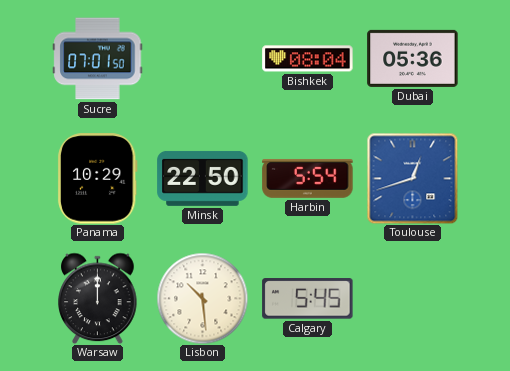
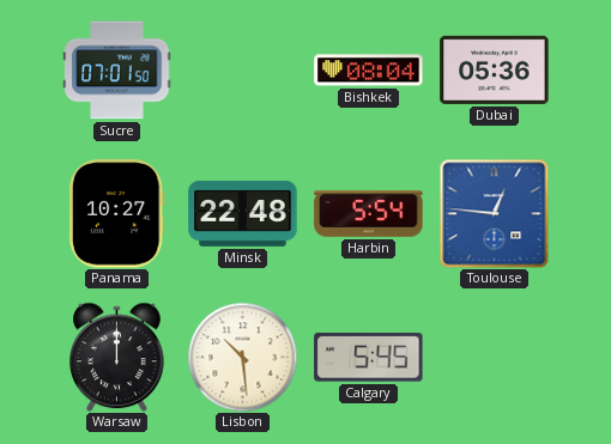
Panama: 10:29 -> 10:27 (116, 214)
Minsk: 22:50 -> 22:48 (243, 213)
Toulouse: 12:42 -> 12:46 (494, 213)
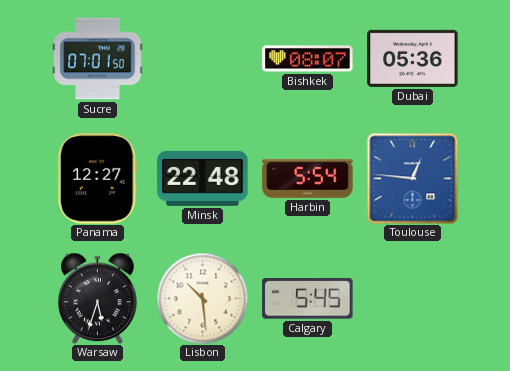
Bishkek: 08:04 -> 08:07 (308, 59)
Panama: 10:27 -> 12:27 (97, 179)
Warsaw: 12:00 -> 5:33 (98, 298)
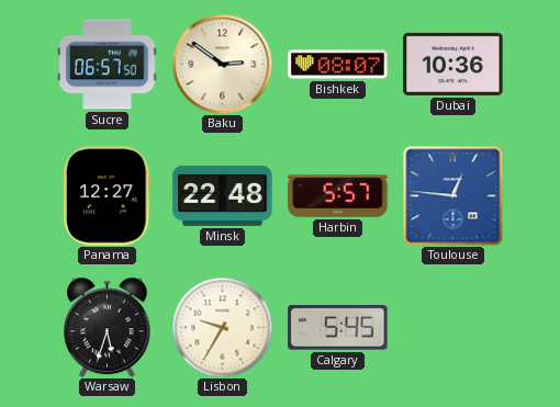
Sucre: 07:01 -> 06:57 (108, 65)
Baku: none -> 2:51 (222, 64)
Dubai: 05:36 -> 10:36 (453, 64)
Harbin: 5:54 -> 5:57 (338, 195)
Lisbon: 10:29 -> 9:35 (222, 327)
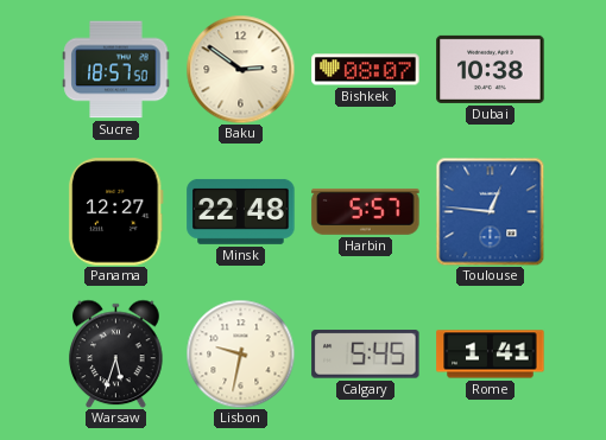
Sucre: 06:57 -> 18:57 (116, 70)
Dubai: 10:36 -> 10:38 (491, 69)
Lisbon: 9:35 -> 9:32 (240, 353)
Rome: none -> 1:41 (491, 355)
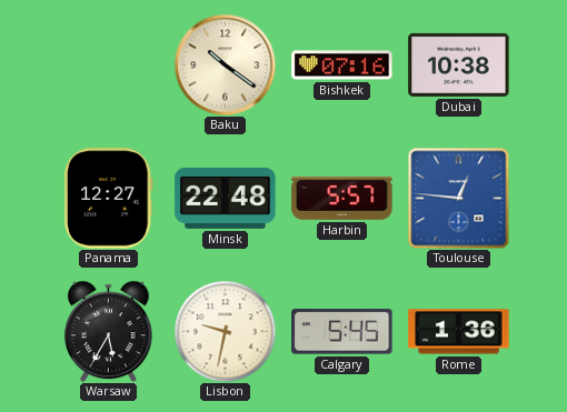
Sucre: 18:57 -> none (116, 70)
Baku: 2:51 -> 10:21 (225, 64)
Bishkek: 08:07 -> 07:16 (342, 66)
Warsaw: 5:33 -> 5:35 (109, 331)
Rome: 1:41 -> 1:36 (459, 332)
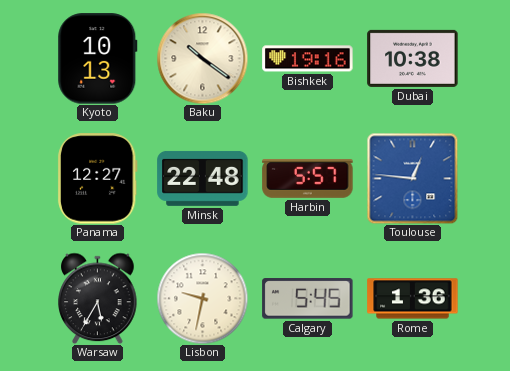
Kyoto: none -> 10:13 (98, 59)
Bishkek: 07:16 -> 19:16 (308, 59)
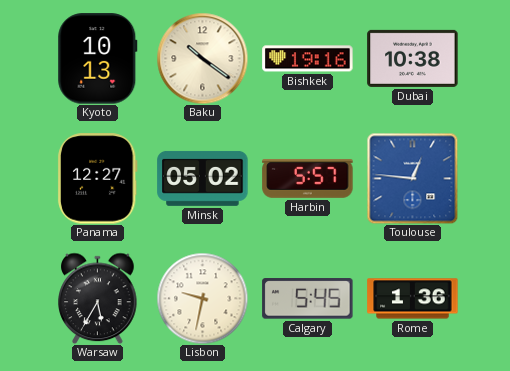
Minsk: 22:48 -> 05:02 (203, 178)
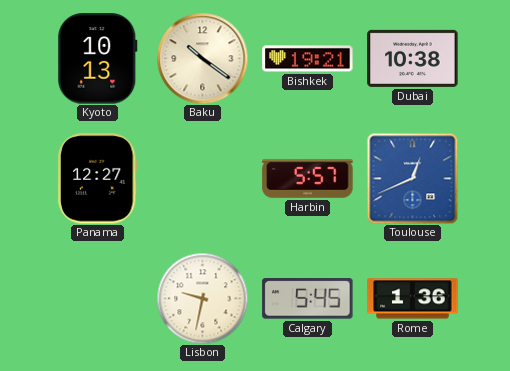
Bishkek: 19:16 -> 19:21 (308, 59)
Minsk: 05:02 -> none (203, 178)
Toulouse: 12:46 -> 12:41 (412, 178)
Warsaw: 5:35 -> none (98, 298)
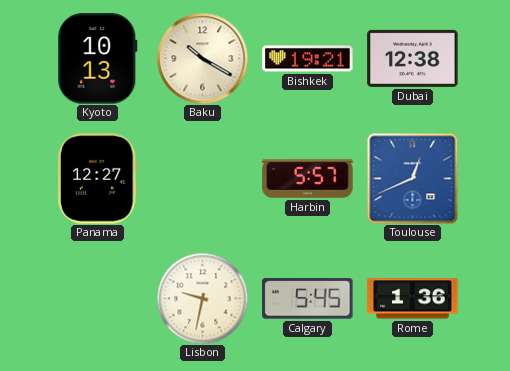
Baku: 10:21 -> 10:20 (202, 58)
Dubai: 10:38 -> 12:38 (413, 58)
